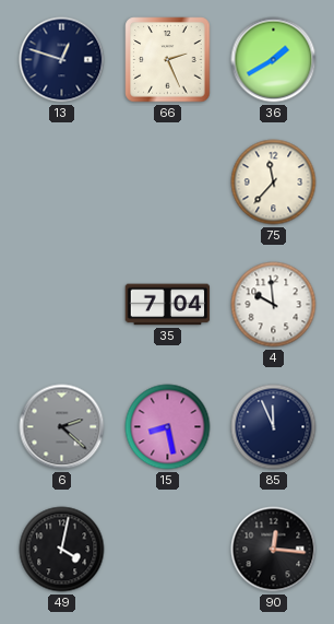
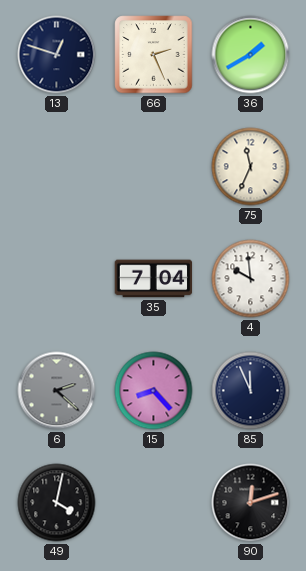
75: 11:37 -> 11:34 (251, 167)
15: 8:28 -> 8:23 (154, 391)
90: 12:16 -> 12:12 (251, 503)
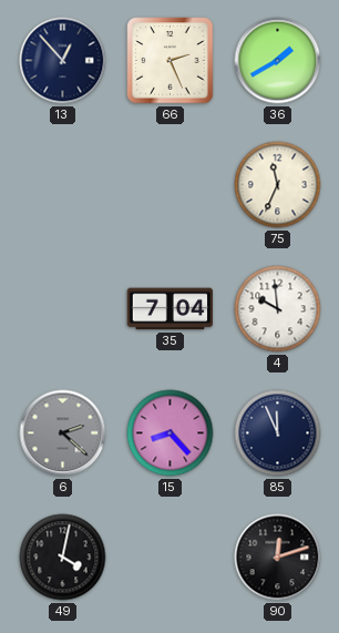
13: 12:48 -> 12:53 (63, 61)
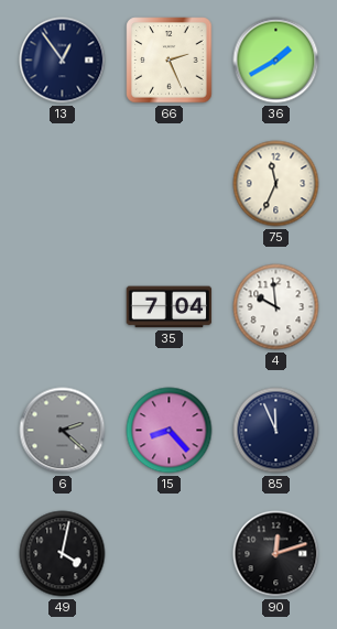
13: 12:53 -> 12:54 (63, 61)
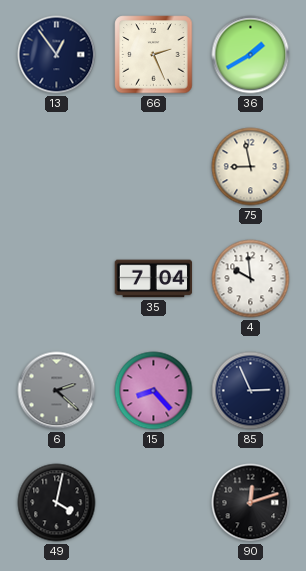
75: 11:34 -> 8:58 (251, 167)
85: 11:56 -> 2:56 (251, 391)
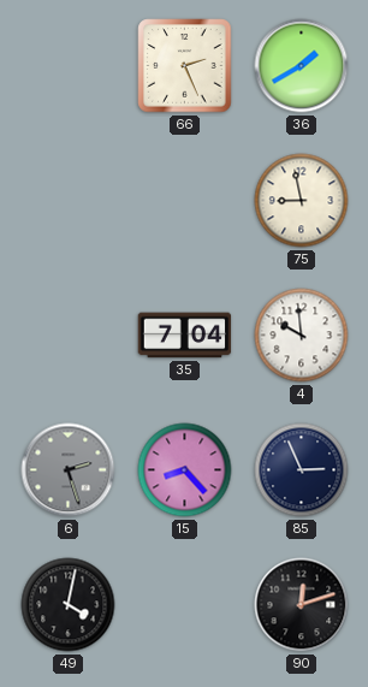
13: 12:54 -> none (57, 55)
6: 2:22 -> 2:27 (69, 470)
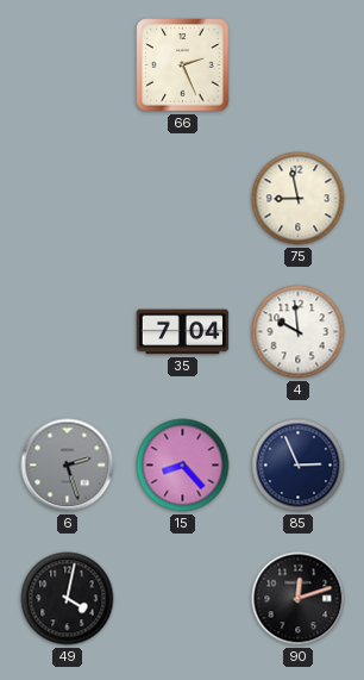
36: 1:40 -> none (302, 66)
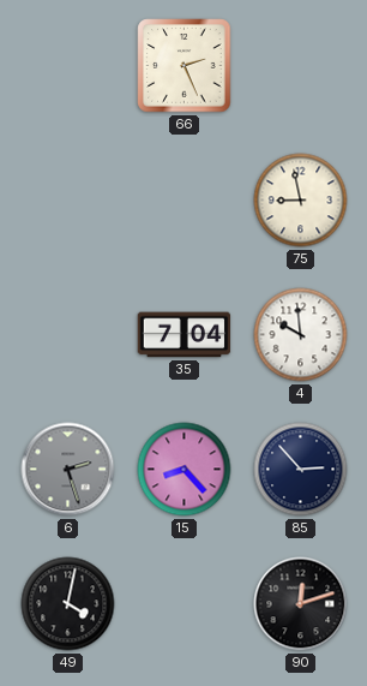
85: 2:56 -> 2:53 (301, 470)
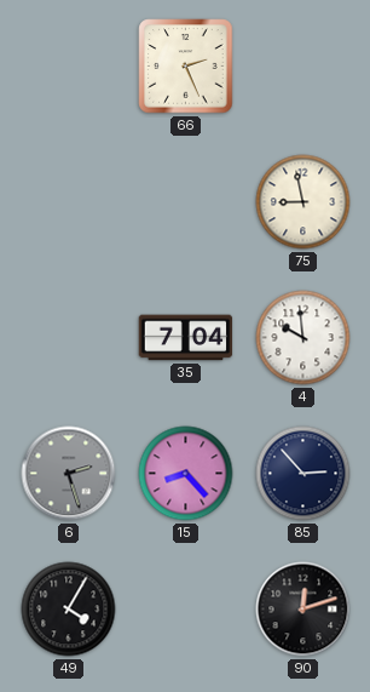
49: 4:02 -> 4:05 (69, 610)
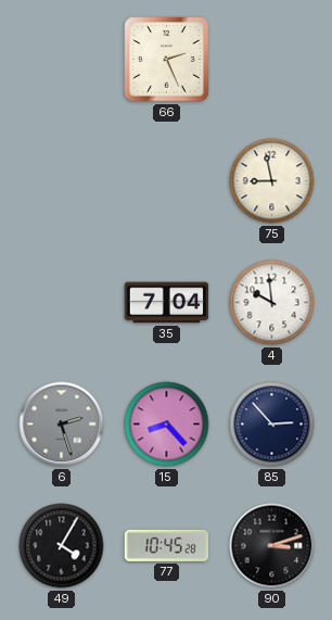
77: none -> 10:45 (167, 545)
90: 12:12 -> 3:12 (272, 546)
